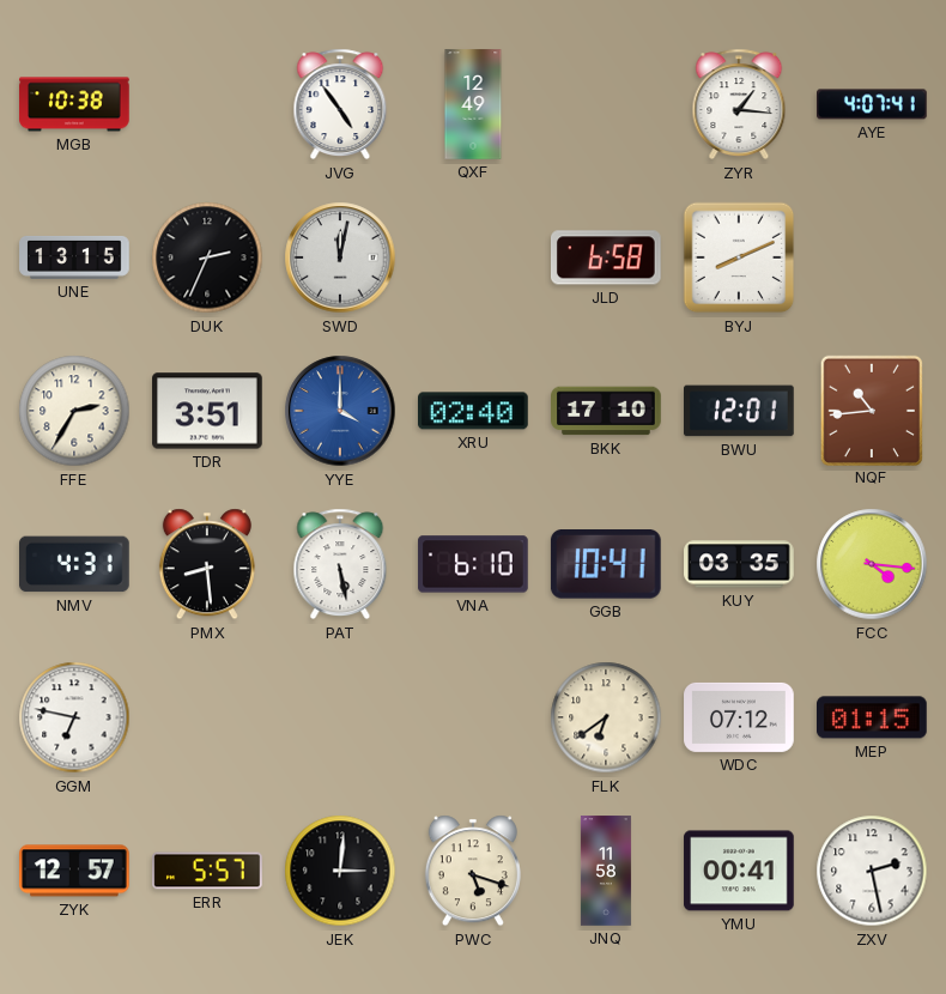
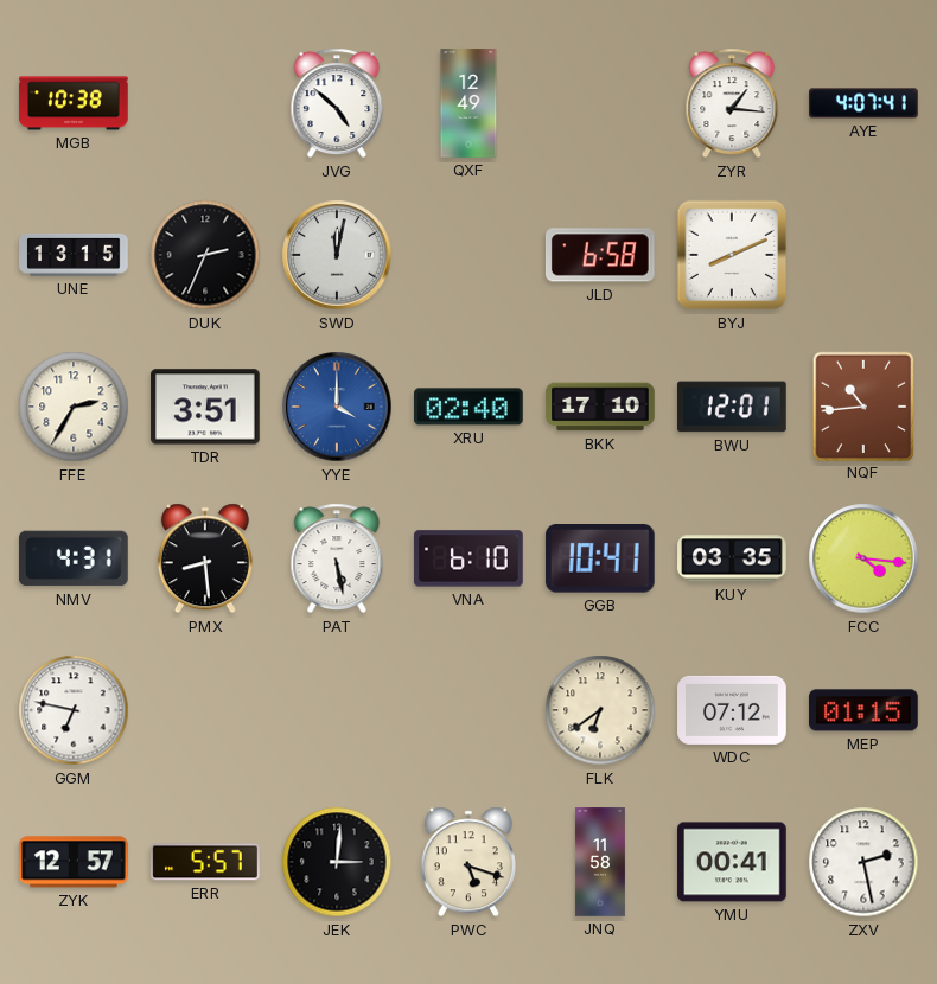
JVG: 4:54 -> 4:52 (337, 103)
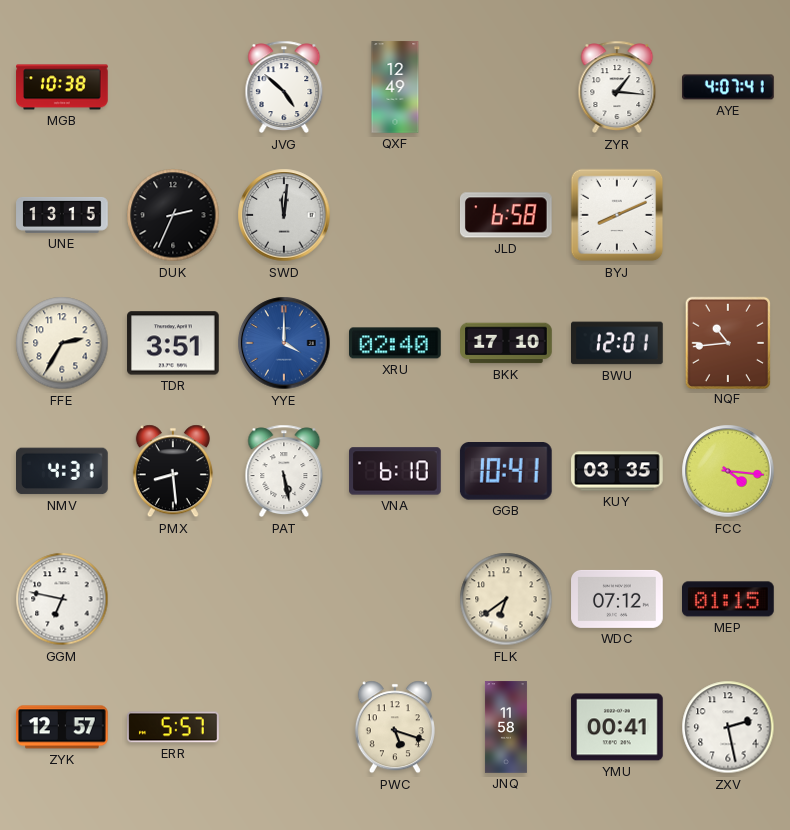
SWD: 12:02 -> 12:01 (284, 215)
JEK: 3:01 -> none (337, 862)
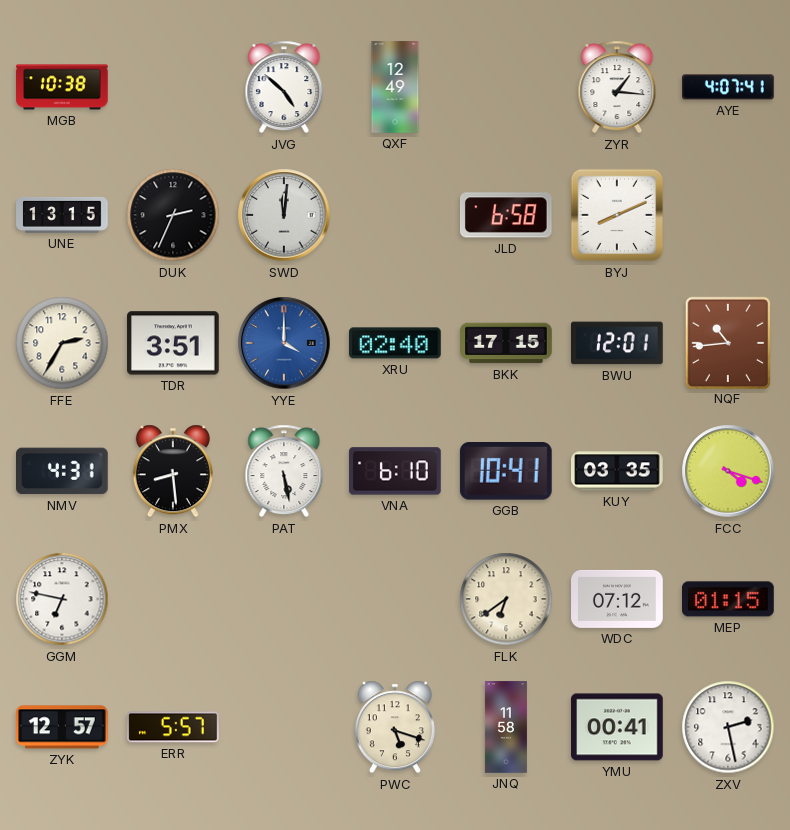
BKK: 17:10 -> 17:15 (506, 343)
FCC: 4:16 -> 4:18 (728, 471)
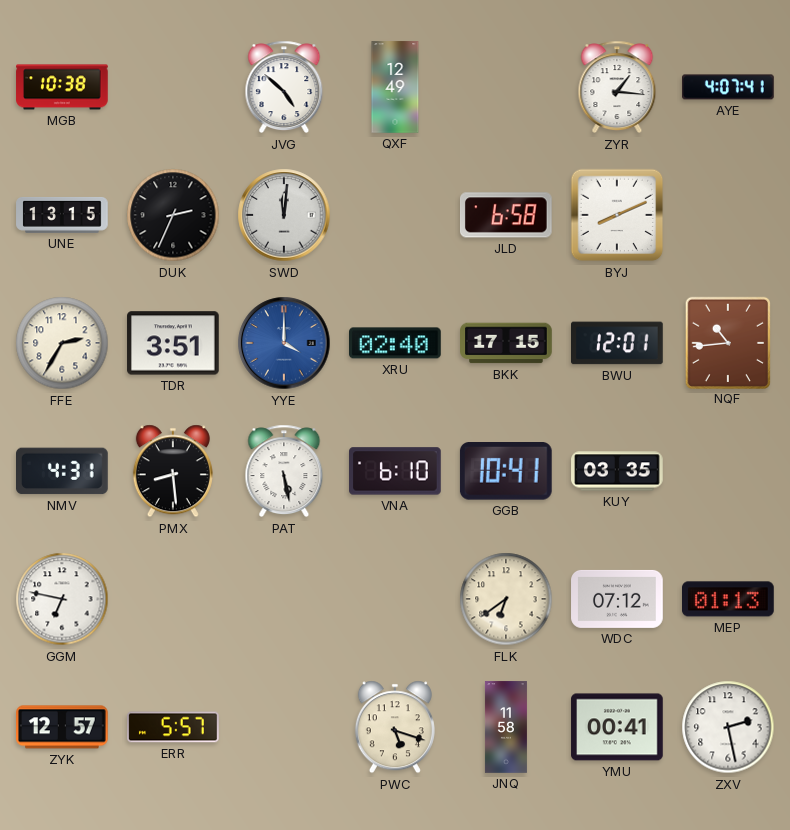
FCC: 4:18 -> none (728, 471)
MEP: 01:15 -> 01:13 (729, 599)
